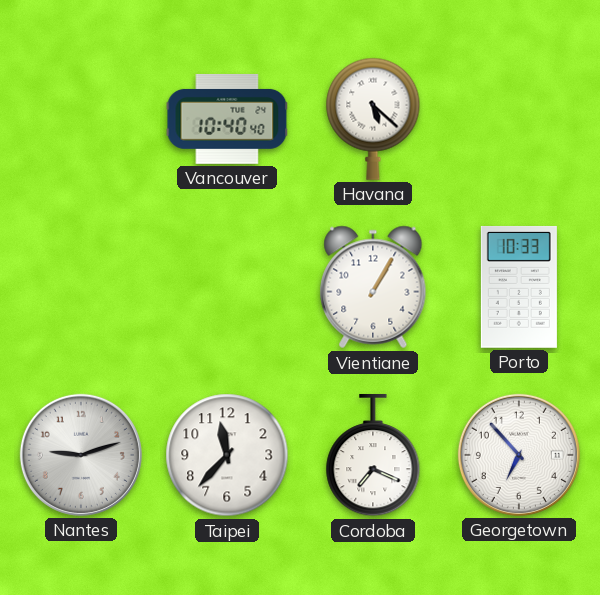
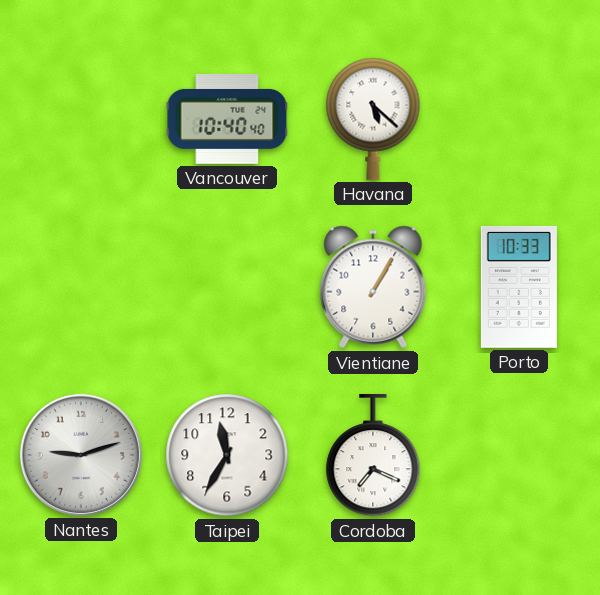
Taipei: 11:37 -> 11:35 (227, 455)
Georgetown: 6:53 -> none (519, 455)
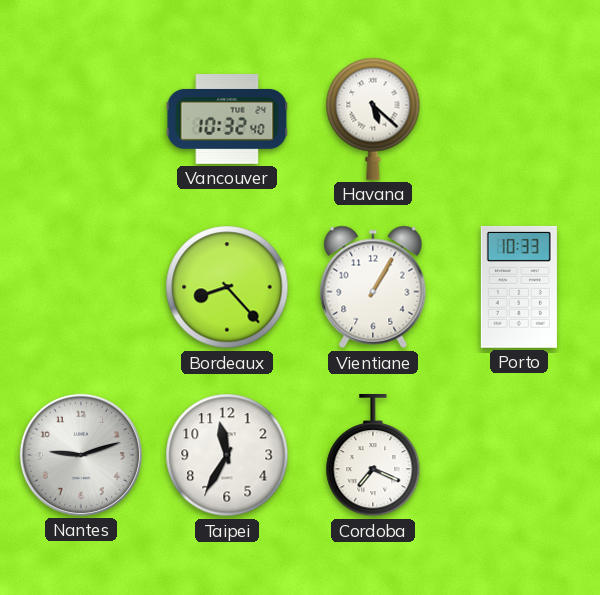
Vancouver: 10:40 -> 10:32 (227, 119)
Bordeaux: none -> 8:23 (227, 287)
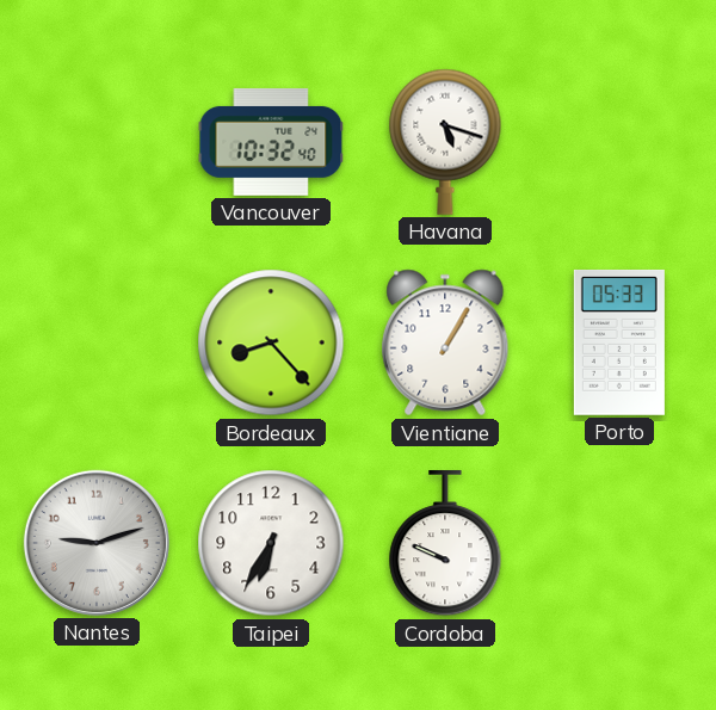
Havana: 5:22 -> 5:18 (445, 142)
Porto: 10:33 -> 05:33 (619, 342)
Taipei: 11:35 -> 6:35 (271, 543)
Cordoba: 7:19 -> 9:49 (445, 543)
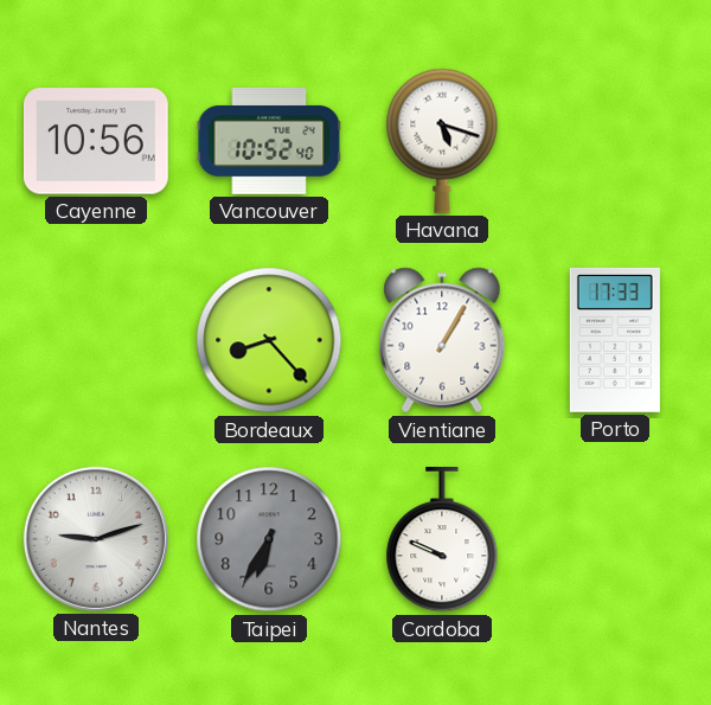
Cayenne: none -> 10:56 (96, 141)
Vancouver: 10:32 -> 10:52 (269, 141)
Porto: 05:33 -> 17:33 (615, 340)
Taipei dial: white -> grey (269, 539)
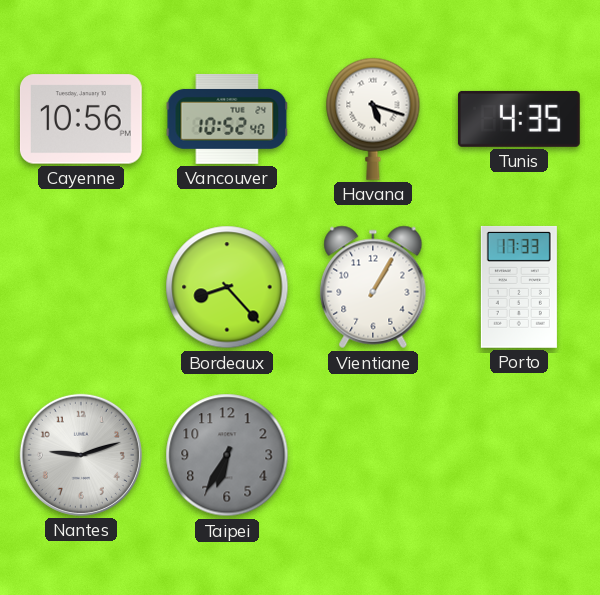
Tunis: none -> 4:35 (519, 119)
Cordoba: 9:49 -> none (442, 539)
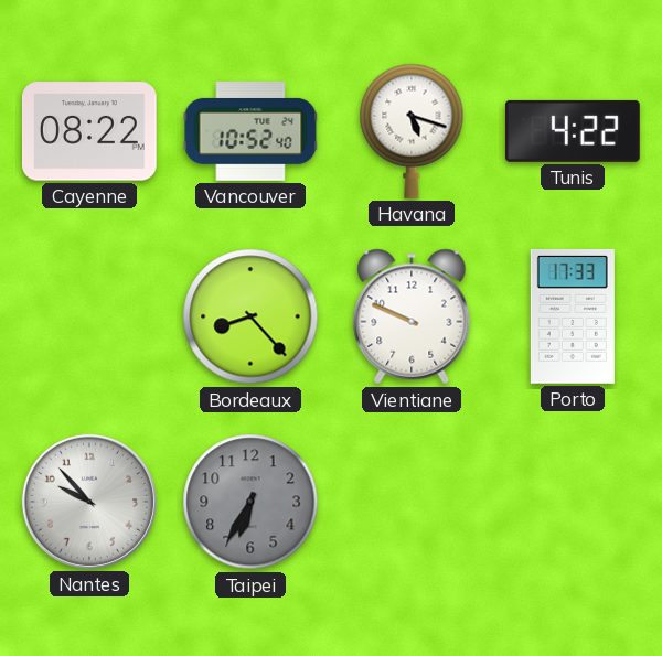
Cayenne: 10:56 -> 08:22 (89, 131)
Tunis: 4:35 -> 4:22 (573, 131)
Vientiane: 1:05 -> 9:49 (412, 316)
Nantes: 9:12 -> 9:53 (89, 502)
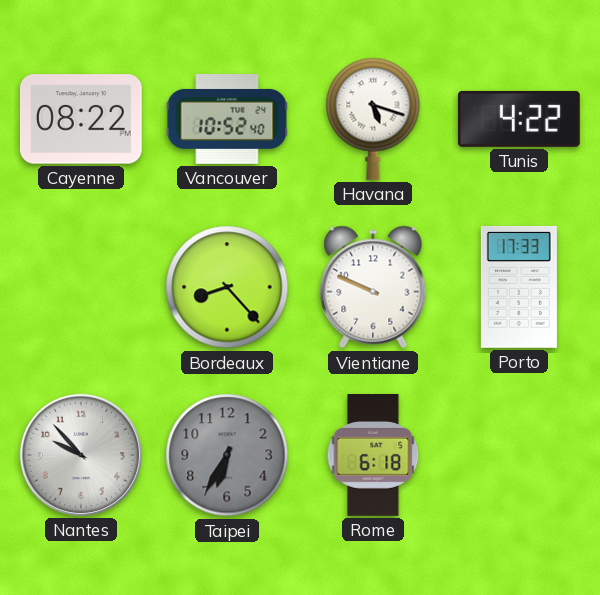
Rome: none -> 6:18 (373, 456)
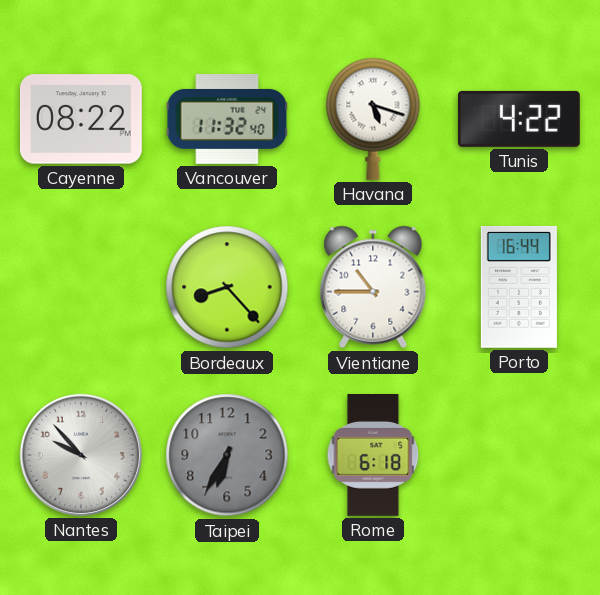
Vancouver: 10:52 -> 11:32 (227, 119)
Vientiane: 9:49 -> 10:45 (373, 287)
Porto: 17:33 -> 16:44 (519, 287)
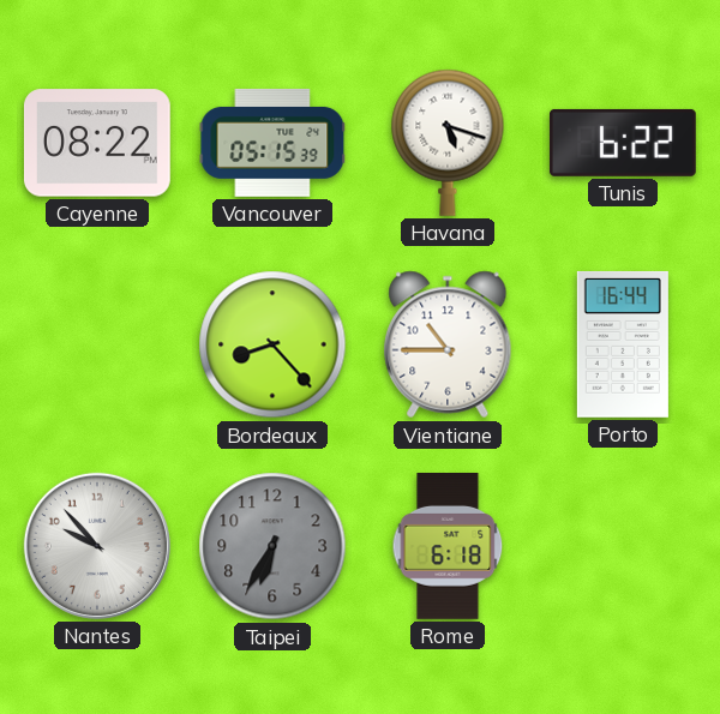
Vancouver: 11:32 -> 05:15 (272, 143)
Tunis: 4:22 -> 6:22 (623, 143)
